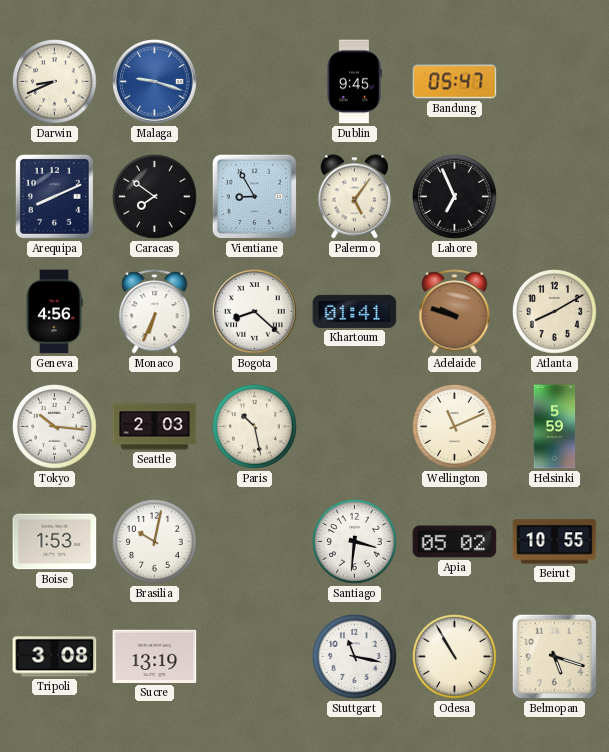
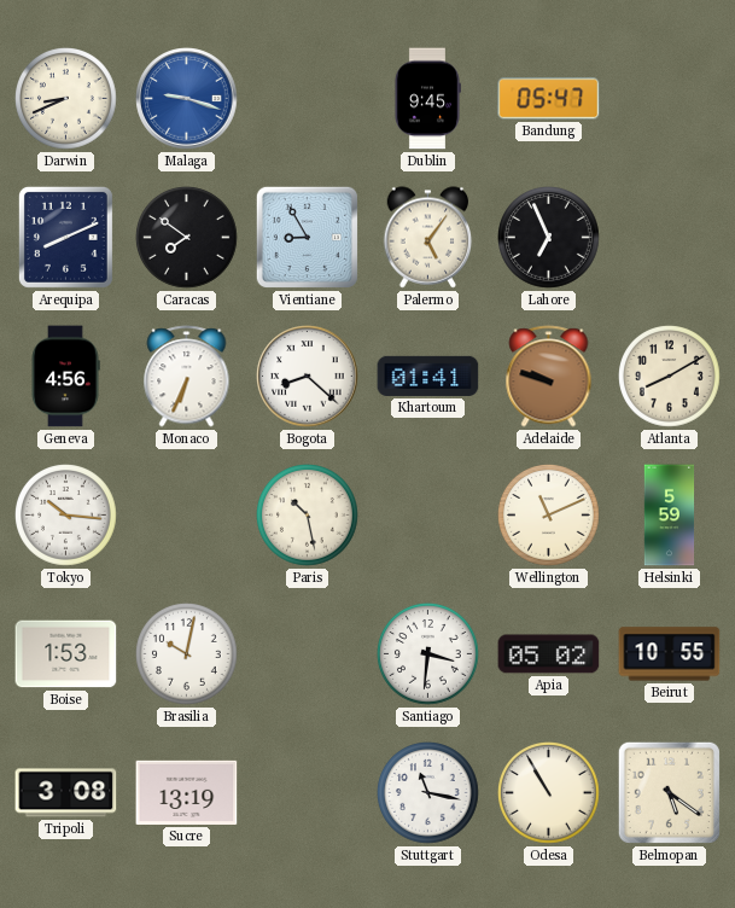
Seattle: 2:03 -> none (155, 427)
Belmopan: 5:18 -> 5:21 (669, 792)
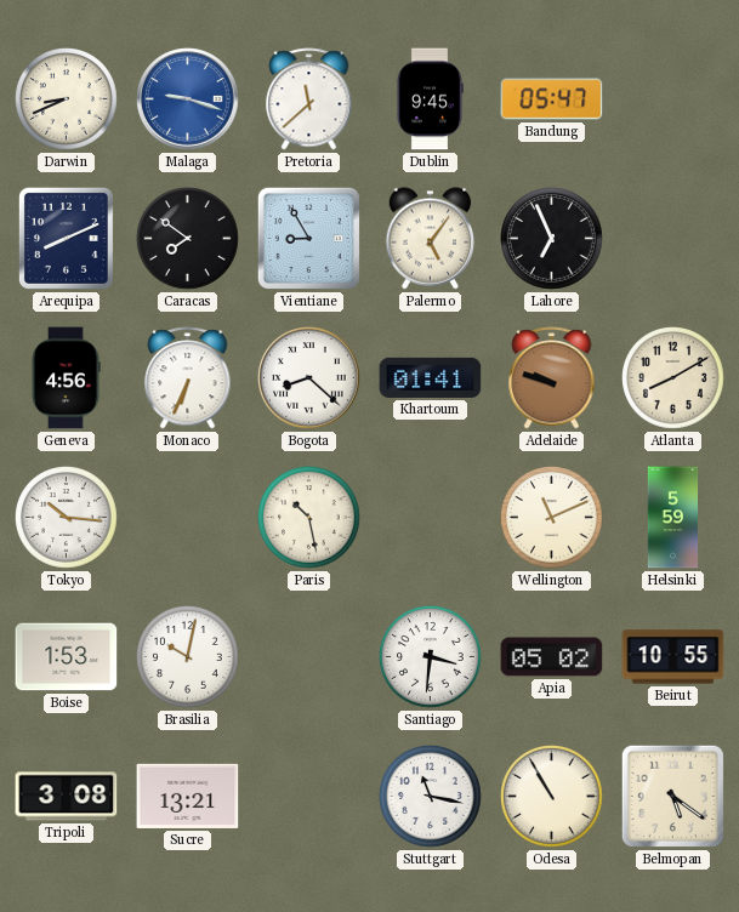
Pretoria: none -> 11:38 (309, 99)
Sucre: 13:19 -> 13:21 (188, 796)
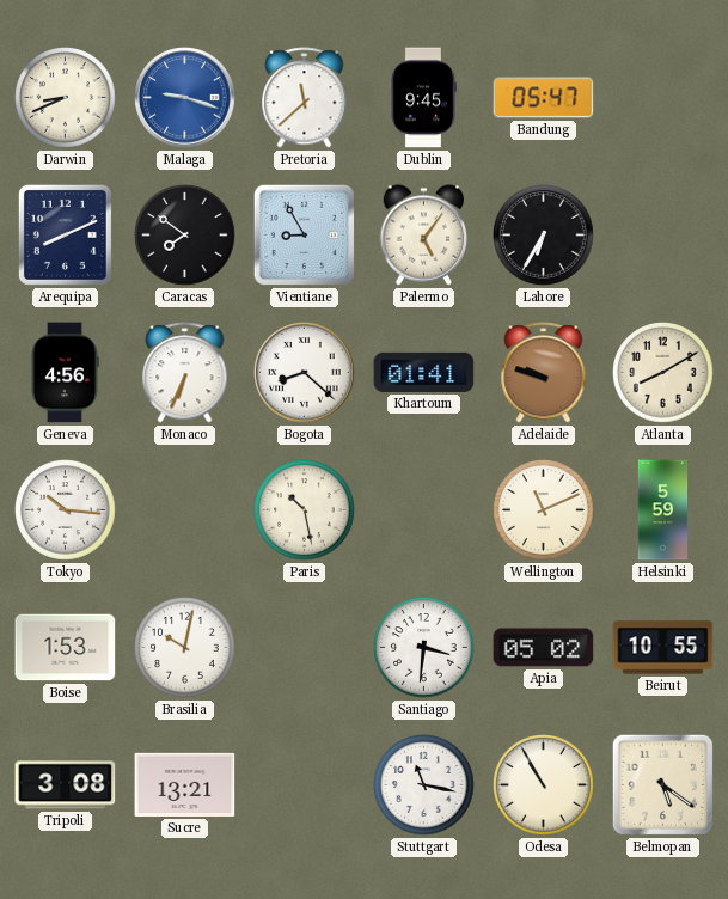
Lahore: 6:56 -> 6:35 (544, 236)
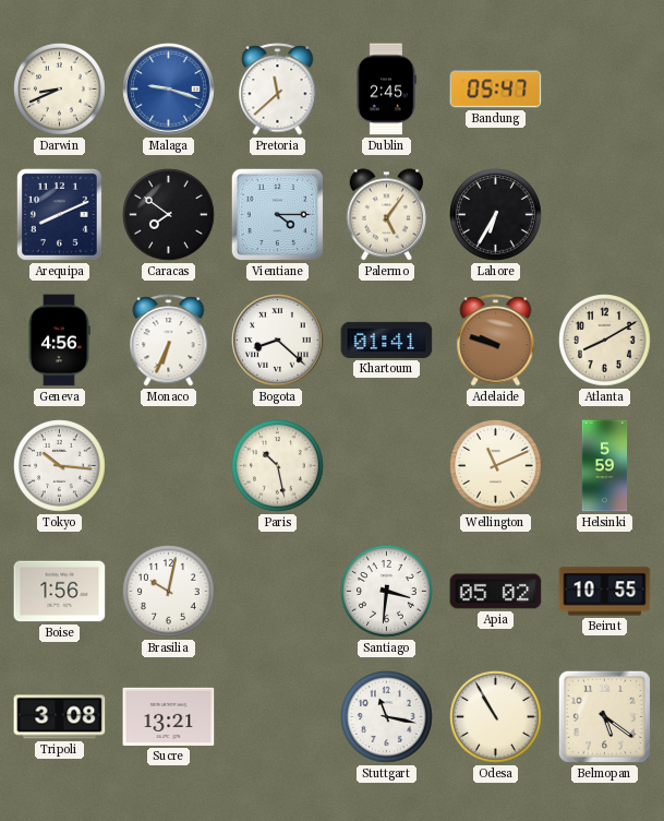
Dublin: 9:45 -> 2:45 (386, 90)
Vientiane: 8:55 -> 4:15 (277, 214)
Boise: 1:53 -> 1:56 (60, 592)
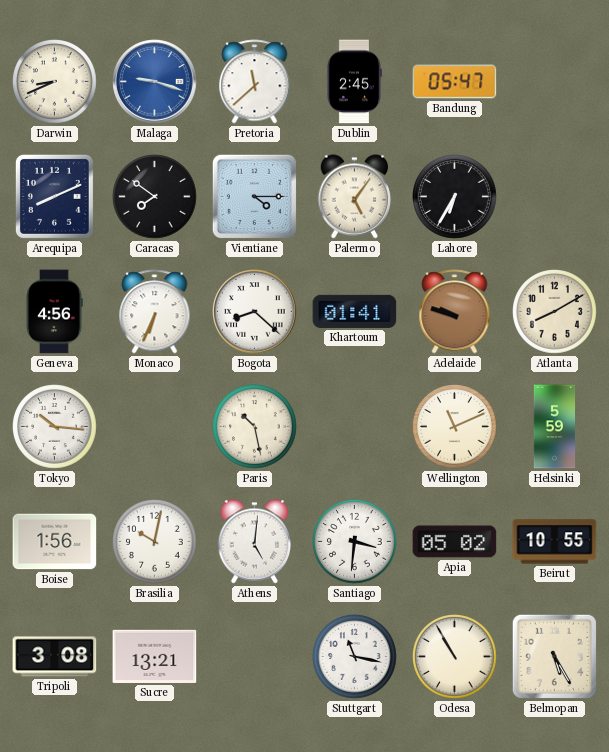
Athens: none -> 5:01 (255, 542)
Belmopan: 5:21 -> 5:25 (554, 656)
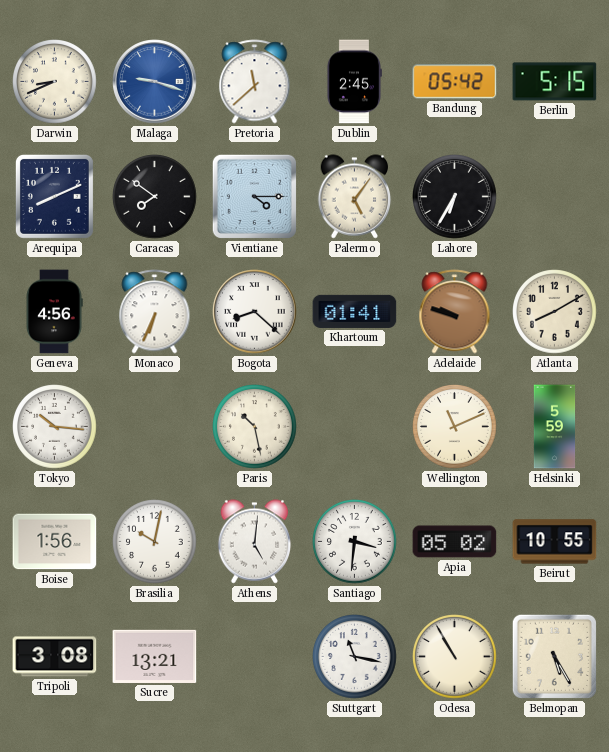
Bandung: 05:47 -> 05:42 (455, 82)
Berlin: none -> 5:15 (555, 82)
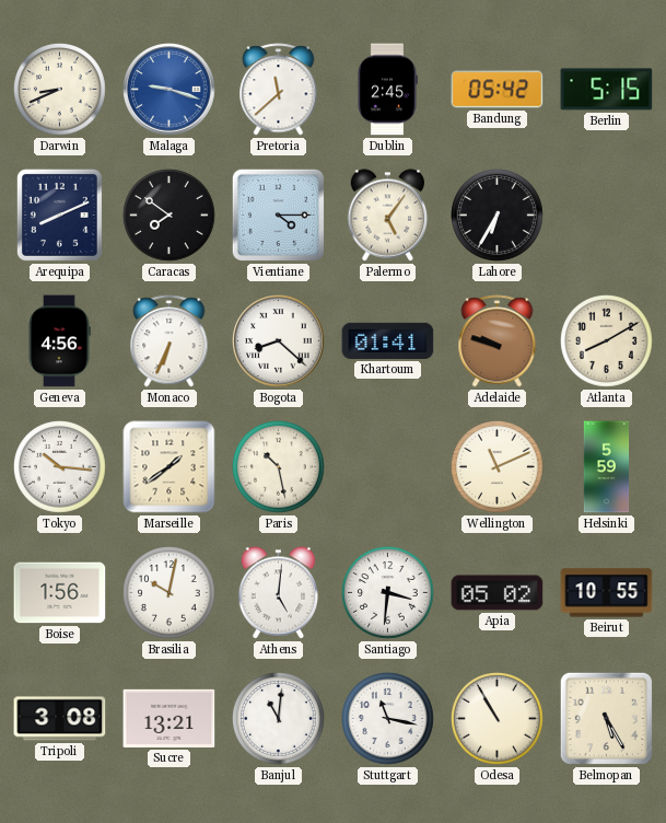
Marseille: none -> 1:39 (170, 467)
Banjul: none -> 11:01 (279, 719)
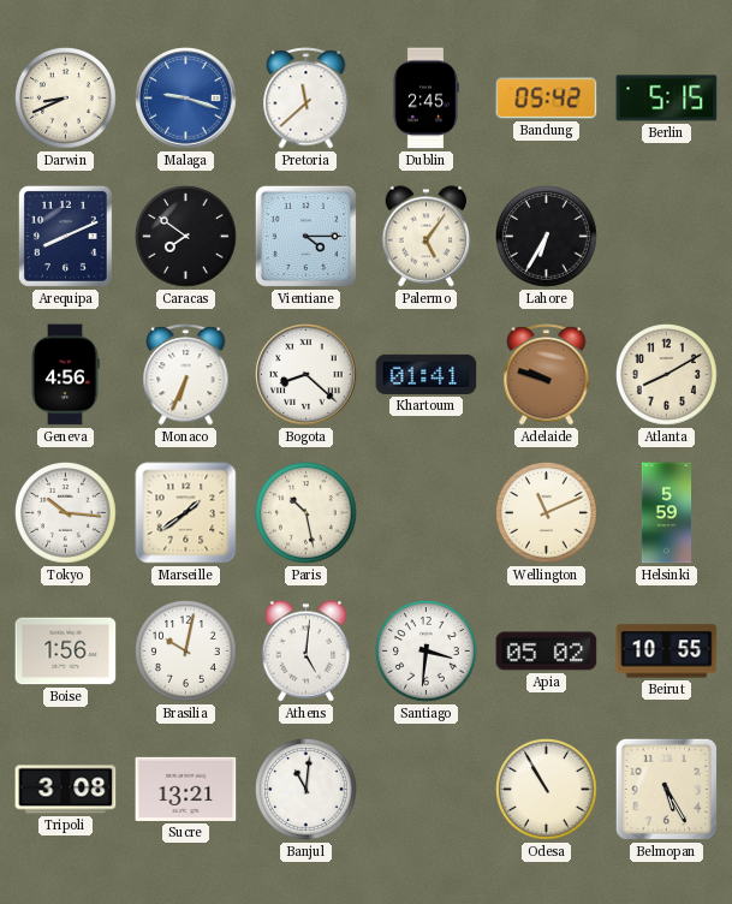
Stuttgart: 11:17 -> none (388, 719)
